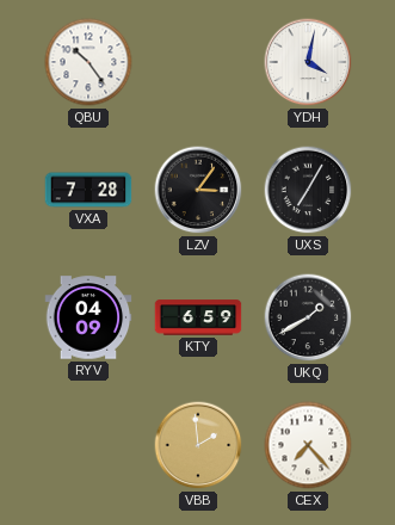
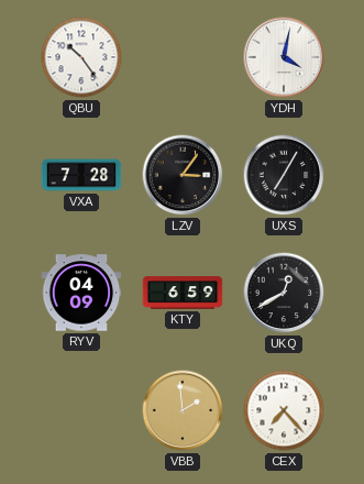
UKQ: 1:40 -> 12:40 (284, 293)
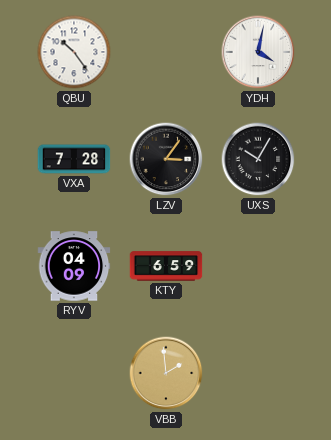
UXS: 7:05 -> 10:05 (258, 159)
UKQ: 12:40 -> none (284, 293)
CEX: 7:23 -> none (284, 410)
